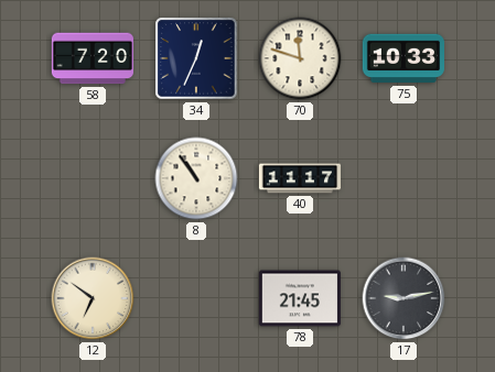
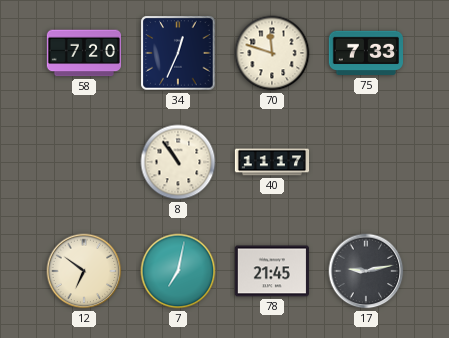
75: 10:33 -> 7:33 (365, 53)
7: none -> 7:02 (178, 271)
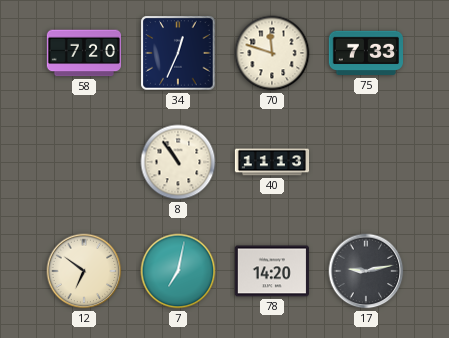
40: 11:17 -> 11:13 (272, 162)
78: 21:45 -> 14:20 (271, 271)
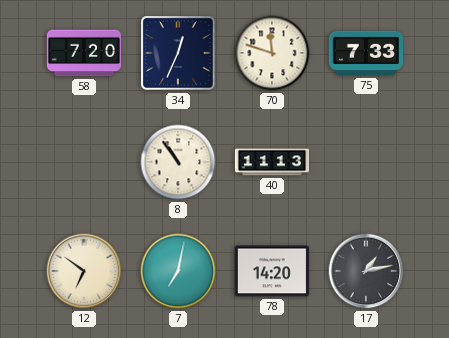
17: 9:13 -> 1:13 (366, 271)
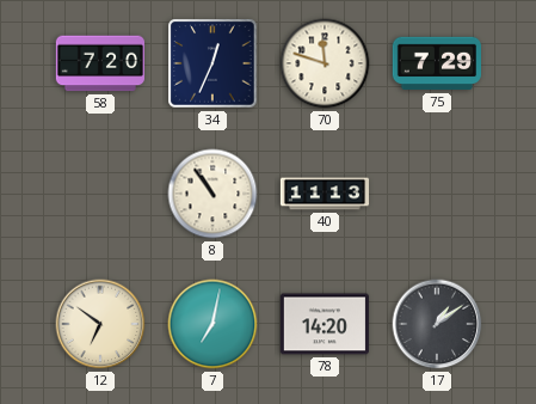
75: 7:33 -> 7:29 (436, 63)
17: 1:13 -> 1:09 (437, 324)
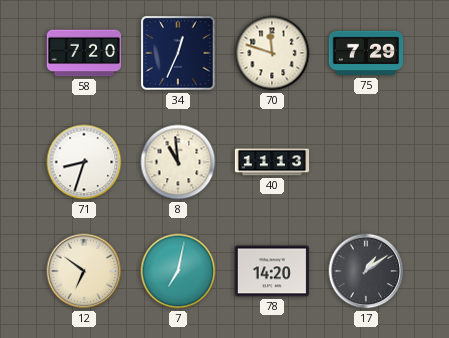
71: none -> 8:33 (84, 162)
8: 10:54 -> 10:59 (178, 162)
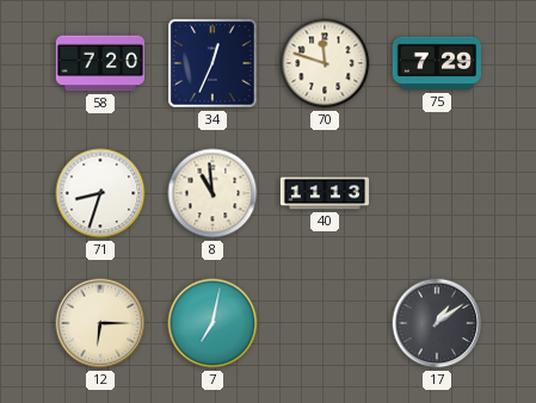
12: 6:51 -> 6:15 (100, 323)
78: 14:20 -> none (271, 271)
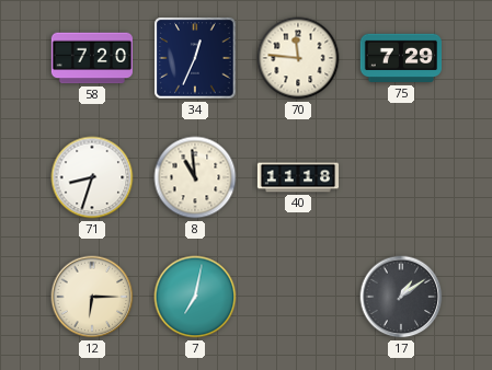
70: 11:48 -> 11:46 (298, 58)
40: 11:13 -> 11:18 (298, 177)
